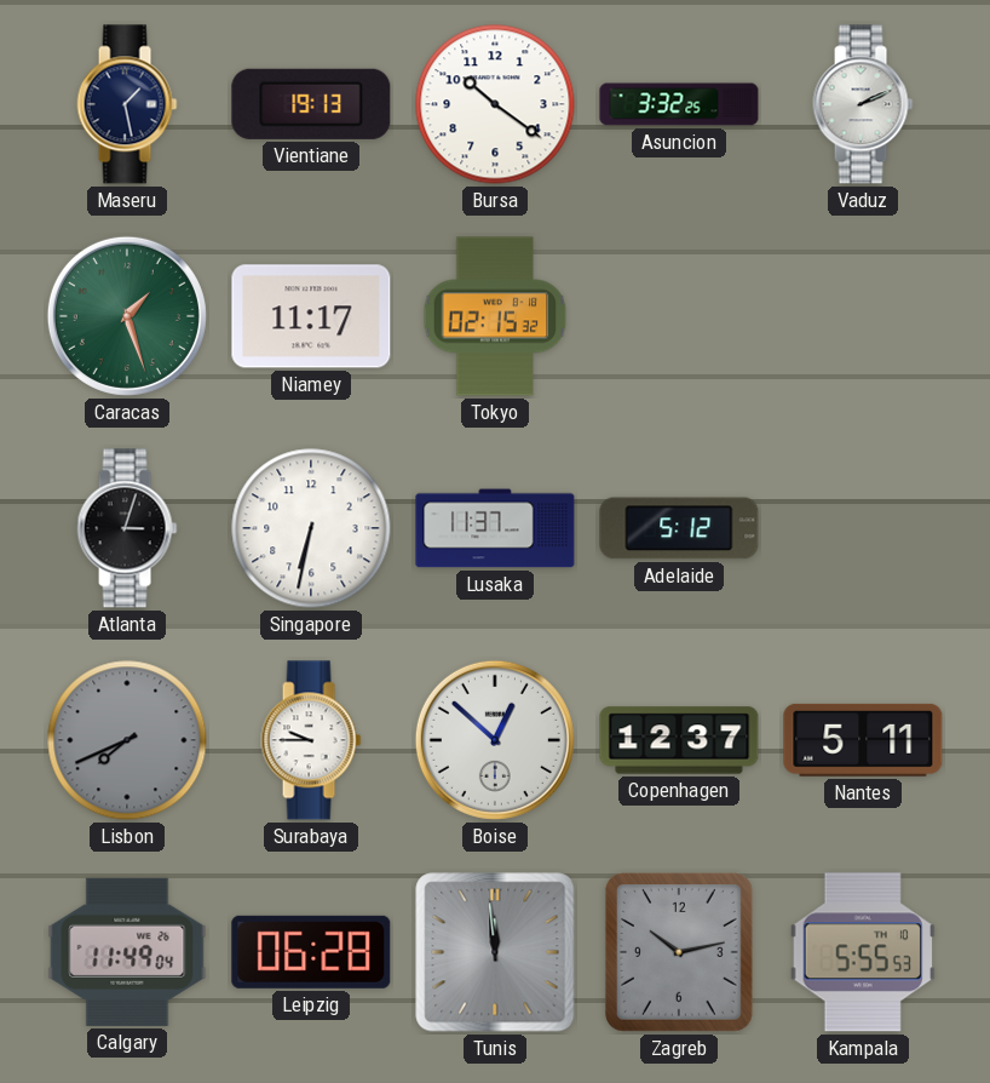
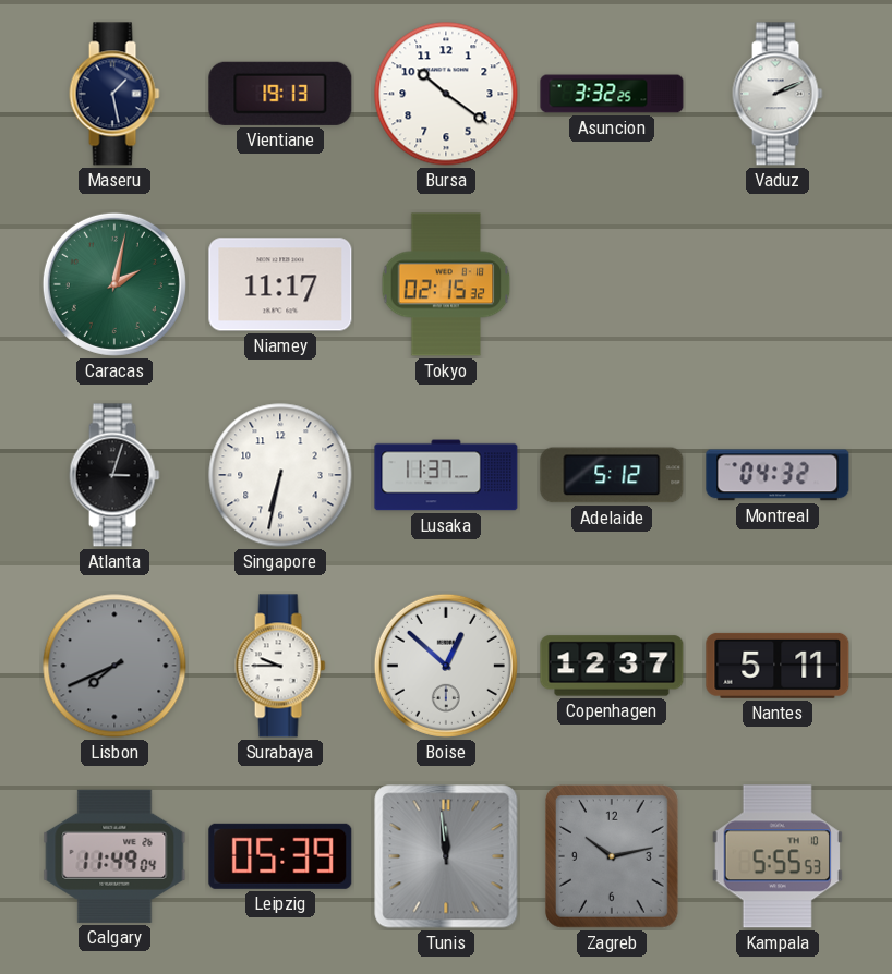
Caracas: 1:27 -> 2:02 (114, 284)
Montreal: none -> 04:32 (778, 475)
Leipzig: 06:28 -> 05:39 (280, 856)
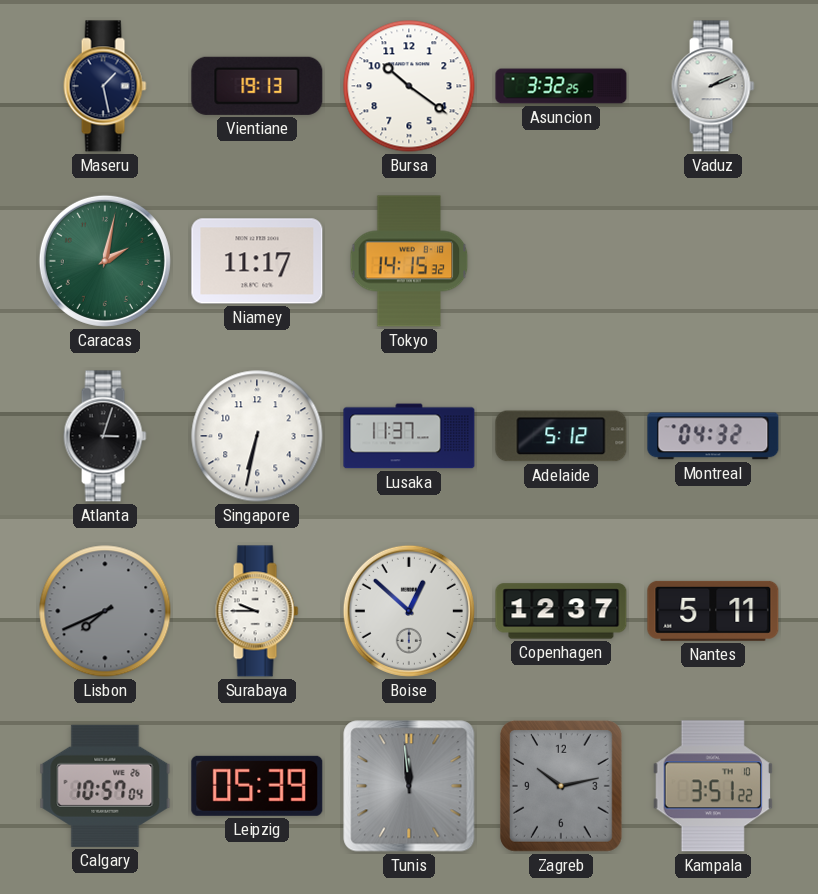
Tokyo: 02:15 -> 14:15 (409, 261)
Calgary: 11:49 -> 10:57 (105, 786)
Kampala: 5:55 -> 3:51 (713, 786)
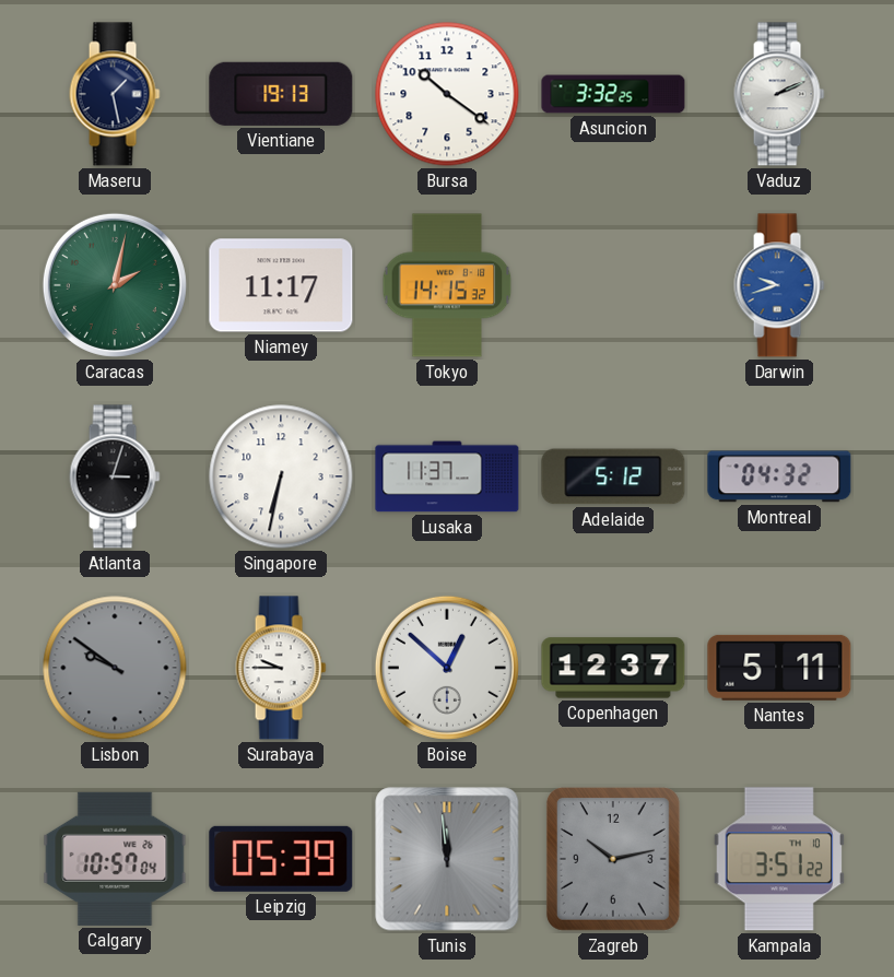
Darwin: none -> 9:42 (779, 285)
Lisbon: 7:41 -> 9:51 (115, 668)
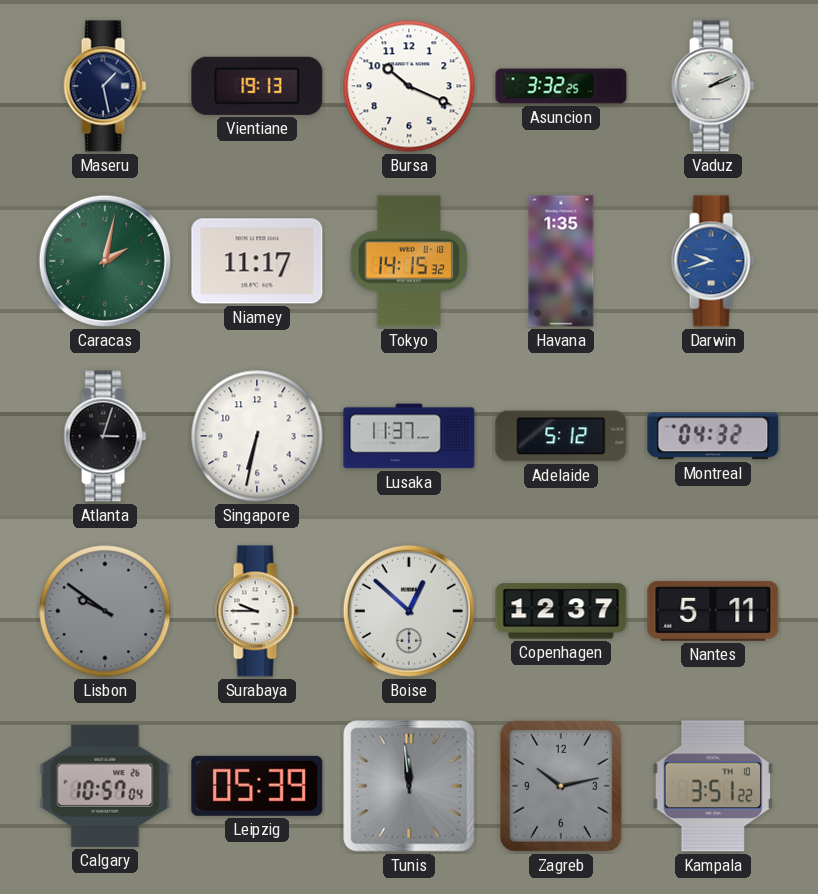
Bursa: 10:21 -> 10:19 (409, 86)
Havana: none -> 1:35 (561, 261)
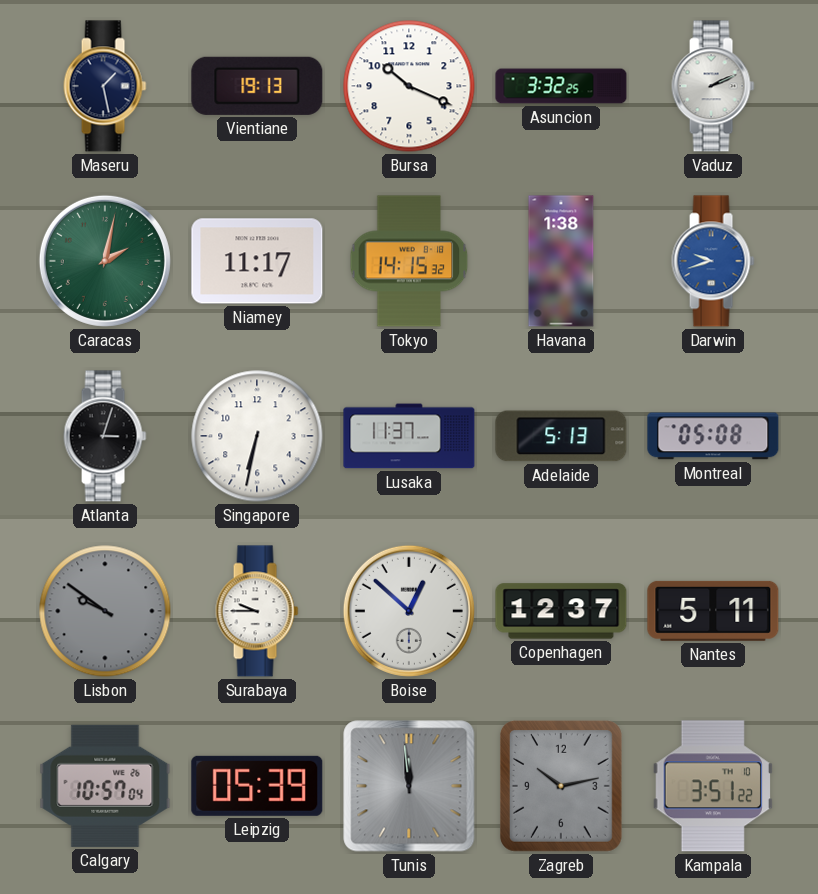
Havana: 1:35 -> 1:38 (561, 261)
Adelaide: 5:12 -> 5:13 (561, 436)
Montreal: 04:32 -> 05:08 (713, 436)
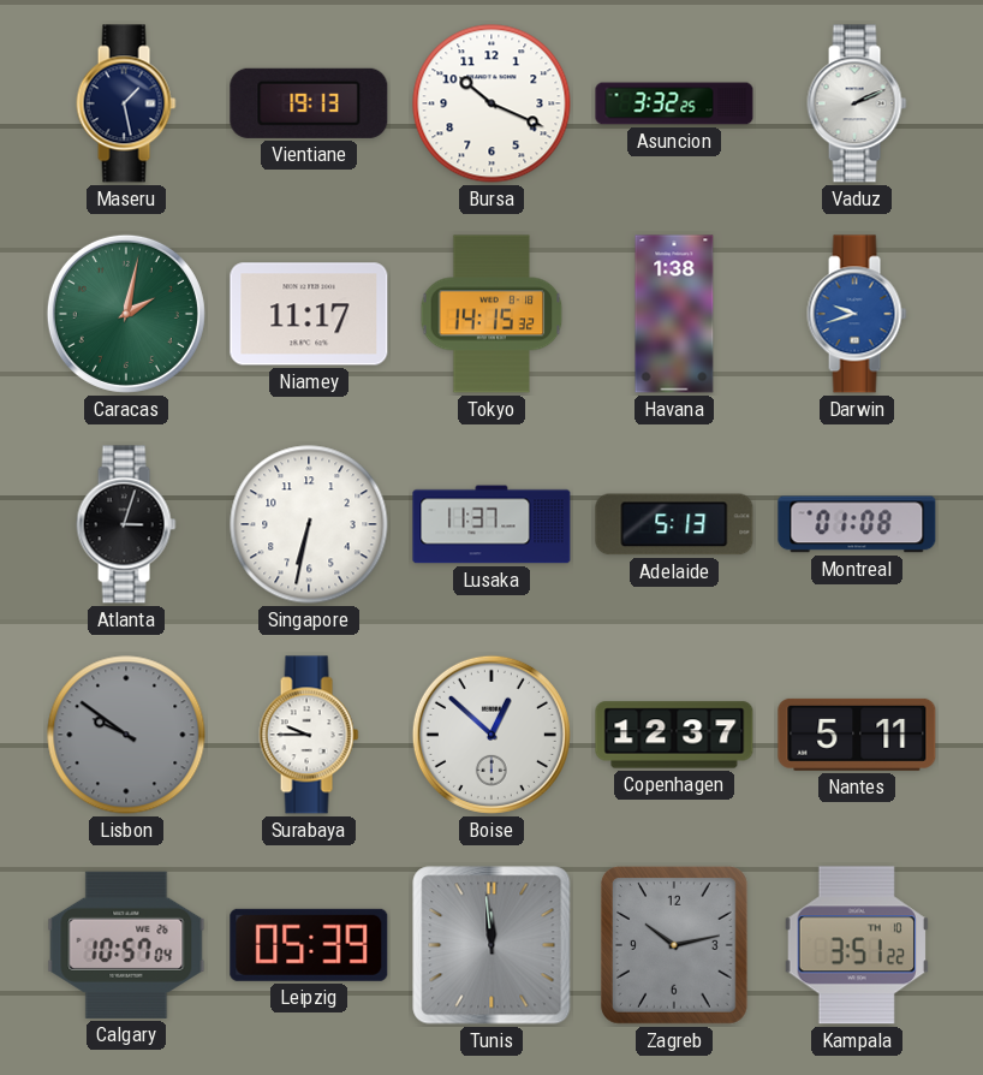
Montreal: 05:08 -> 01:08 (857, 524)
